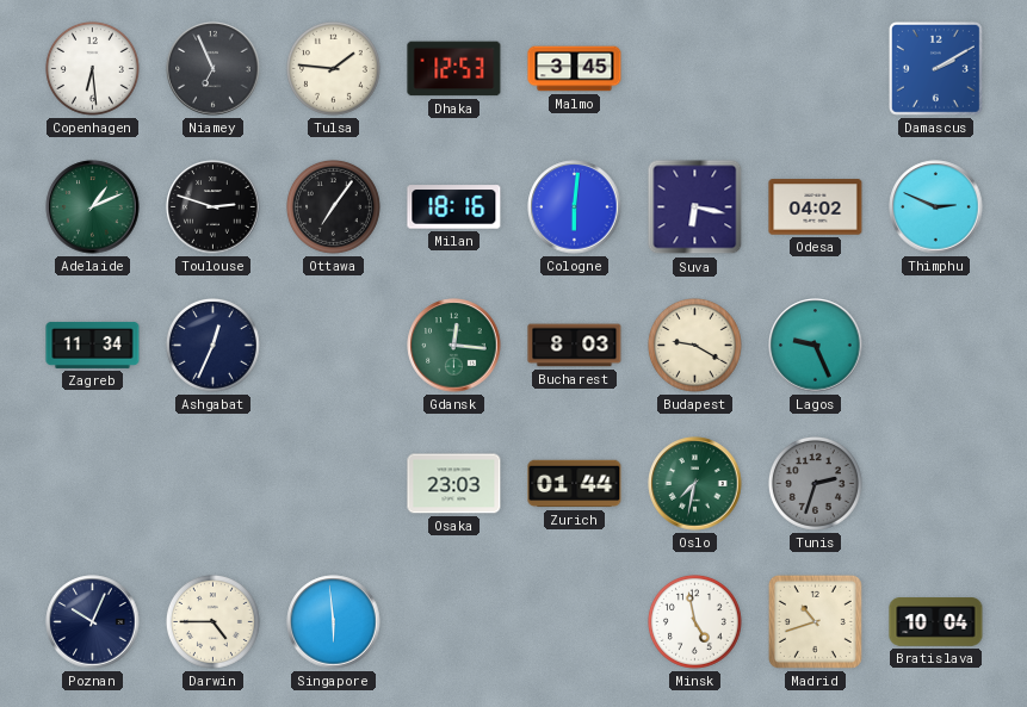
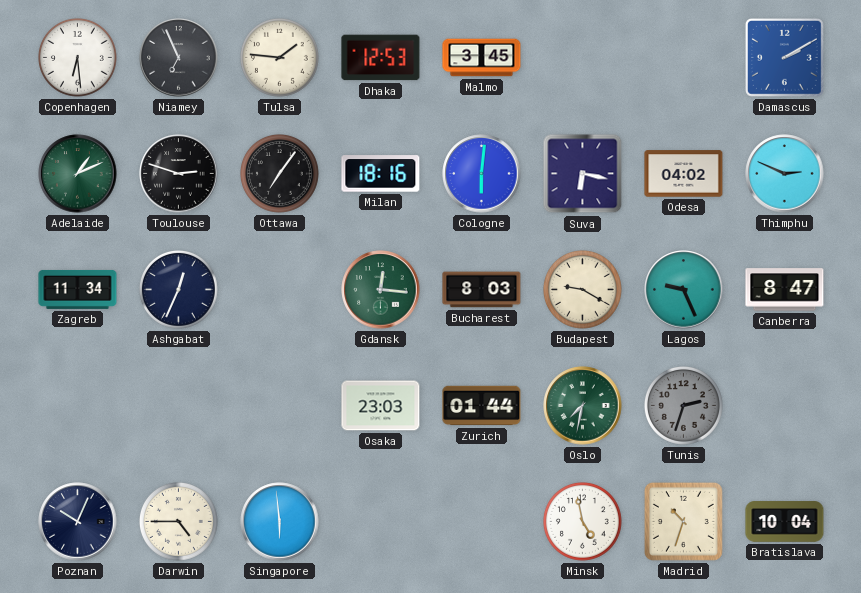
Canberra: none -> 8:47 (785, 290)
Madrid: 10:42 -> 10:33 (683, 521)
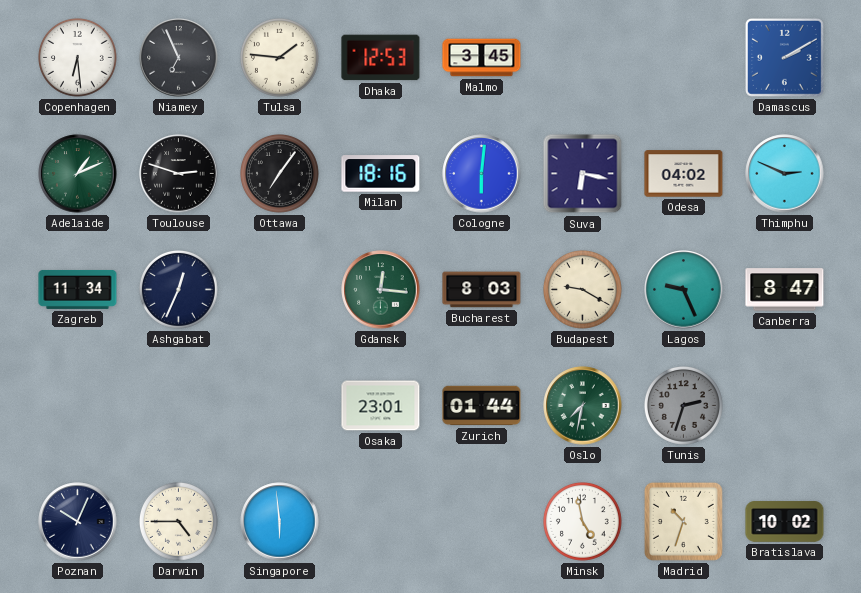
Osaka: 23:03 -> 23:01 (381, 406)
Bratislava: 10:04 -> 10:02 (785, 522)
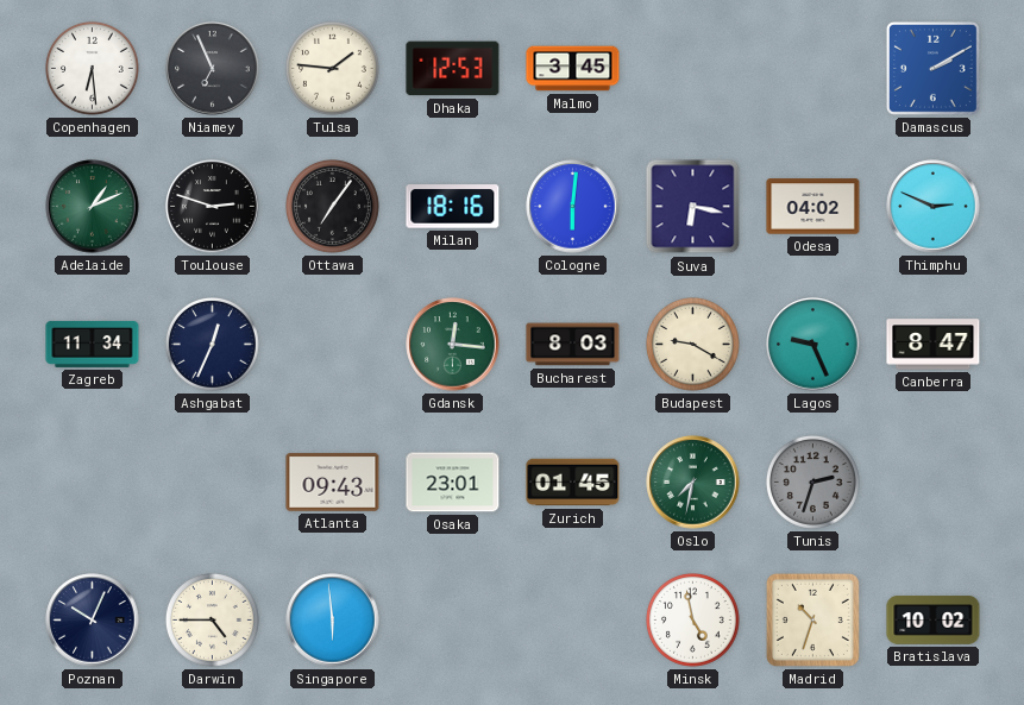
Atlanta: none -> 09:43 (333, 483)
Zurich: 01:44 -> 01:45 (573, 483)
